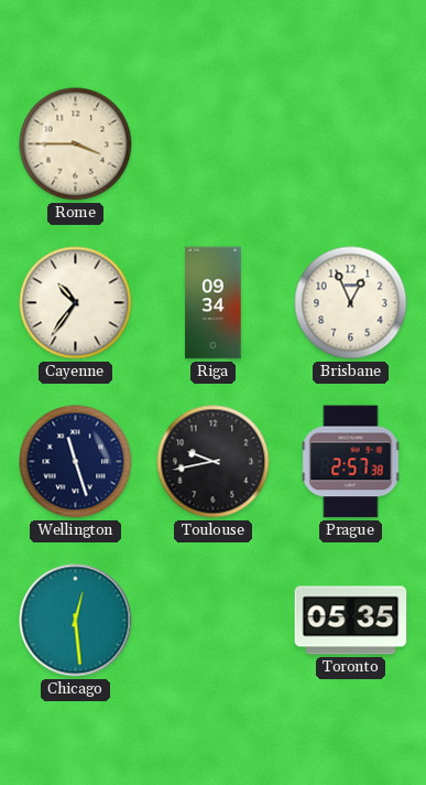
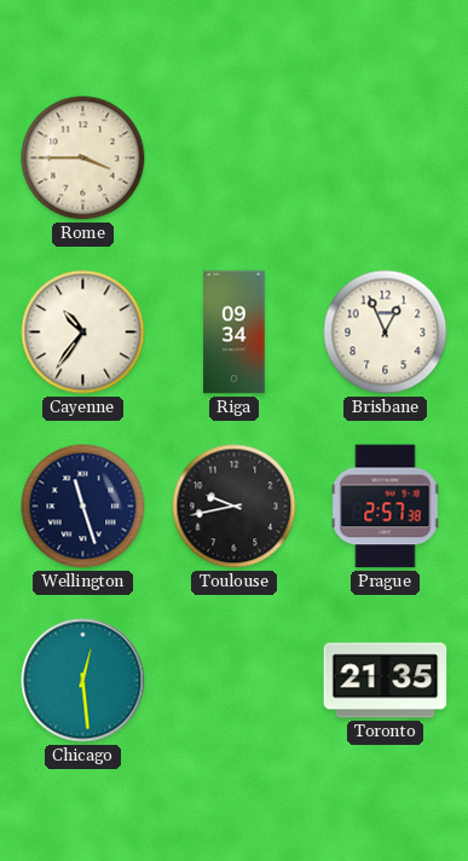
Toronto: 05:35 -> 21:35 (386, 681)
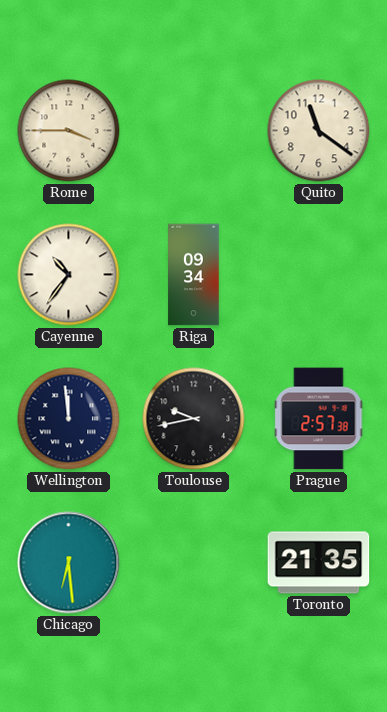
Quito: none -> 11:21 (319, 131)
Brisbane: 12:56 -> none (386, 333)
Wellington: 11:27 -> 11:59 (69, 419)
Chicago: 12:29 -> 6:29 (69, 563)
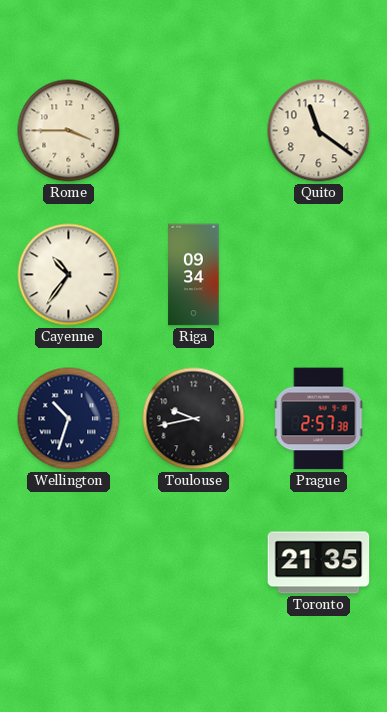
Wellington: 11:59 -> 10:33 (69, 419)
Chicago: 6:29 -> none (69, 563)
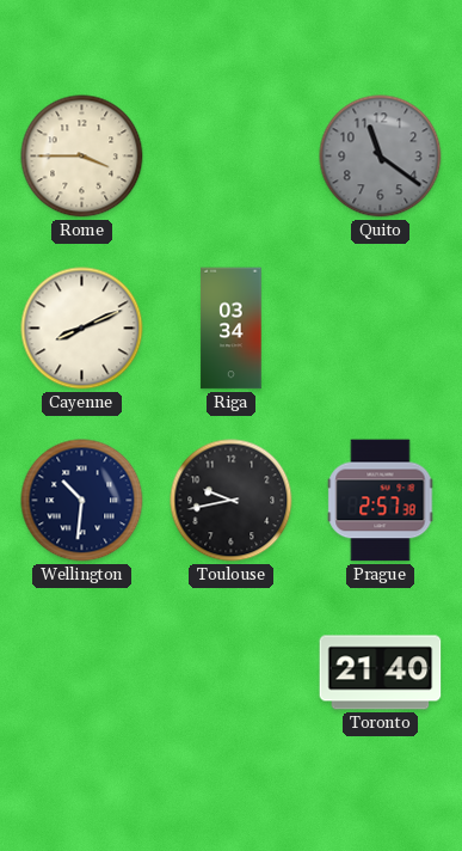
Quito dial: cream -> grey (381, 157)
Cayenne: 10:36 -> 8:11 (82, 329)
Riga: 09:34 -> 03:34 (232, 329)
Wellington: 10:33 -> 10:31 (82, 501)
Toronto: 21:35 -> 21:40 (381, 673)
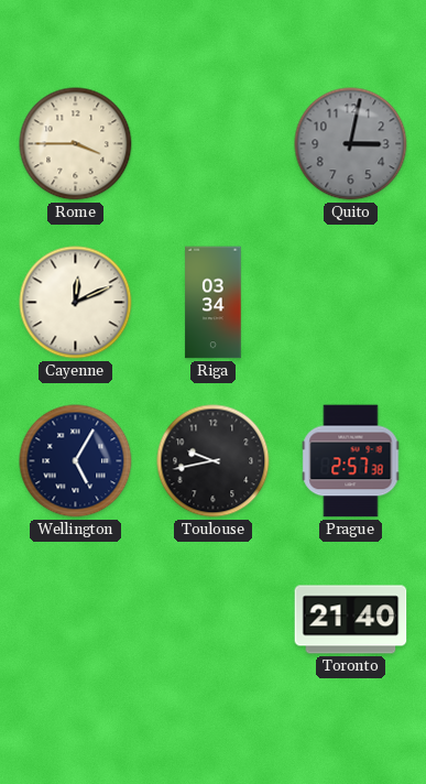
Quito: 11:21 -> 3:02 (351, 144)
Cayenne: 8:11 -> 12:11 (76, 303)
Wellington: 10:31 -> 5:05 (76, 461)
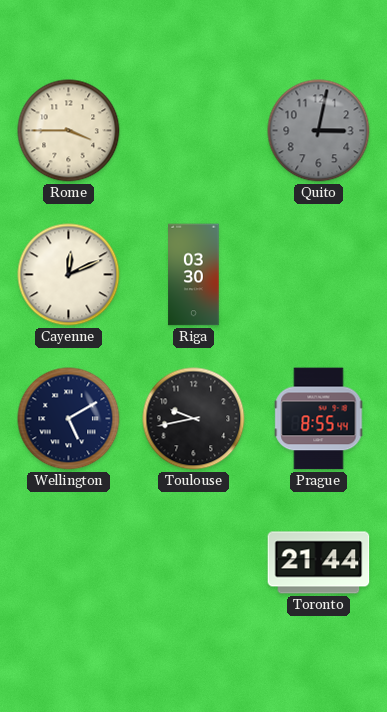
Riga: 03:34 -> 03:30 (194, 275)
Wellington: 5:05 -> 5:10 (69, 419)
Prague: 2:57 -> 8:55 (319, 419)
Toronto: 21:40 -> 21:44 (319, 563)
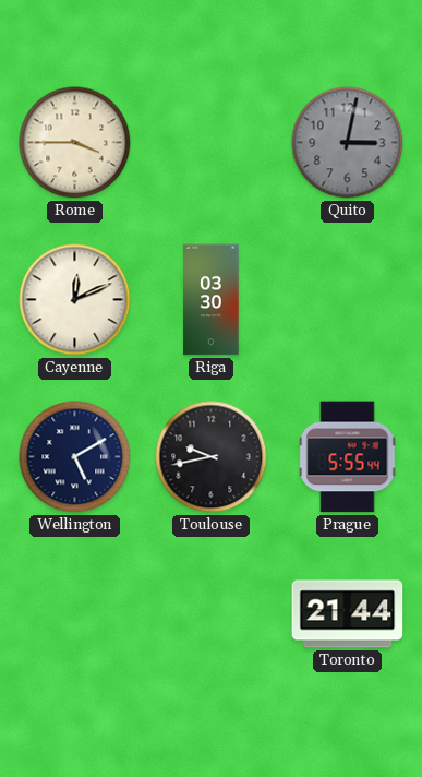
Prague: 8:55 -> 5:55 (348, 457)
